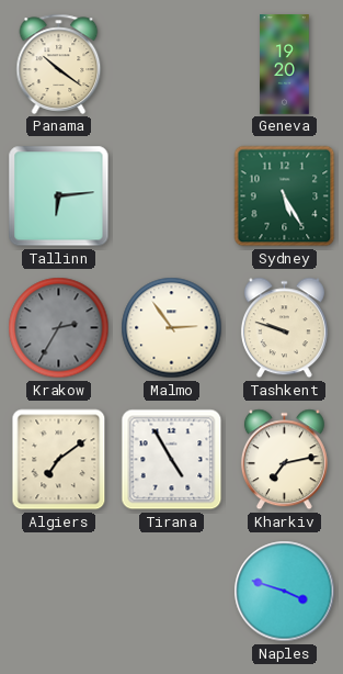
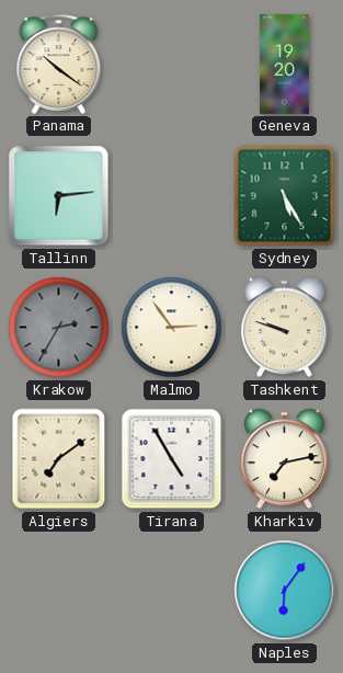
Naples: 3:48 -> 6:06 (285, 591)
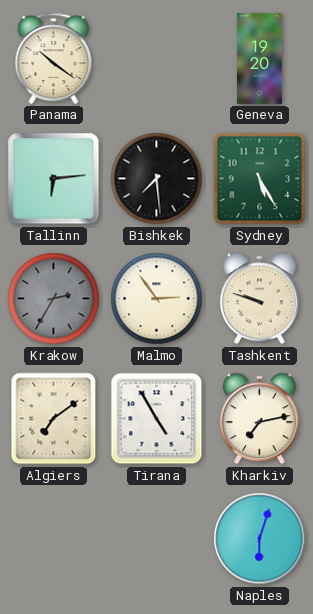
Bishkek: none -> 7:29 (157, 179)
Naples: 6:06 -> 6:03 (260, 539)
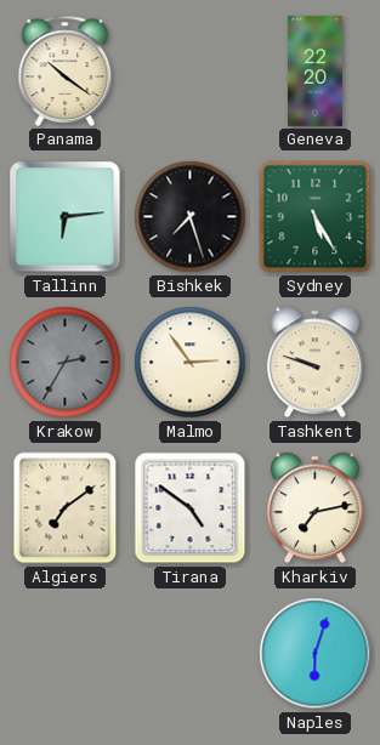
Geneva: 19:20 -> 22:20 (316, 72)
Bishkek: 7:29 -> 7:27 (191, 217)
Tirana: 4:55 -> 4:51 (191, 508)
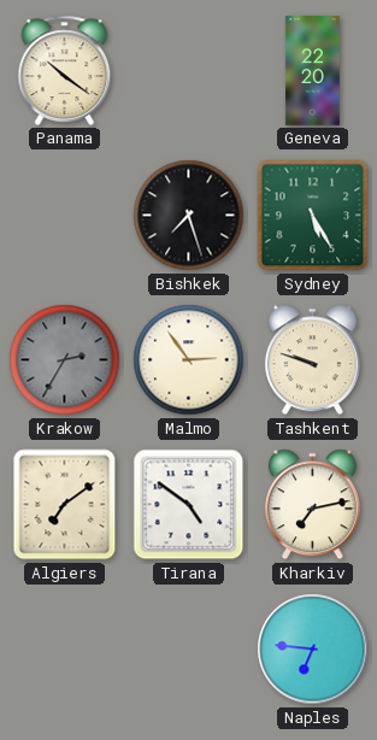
Tallinn: 6:14 -> none (66, 217)
Naples: 6:03 -> 6:46 (313, 650)
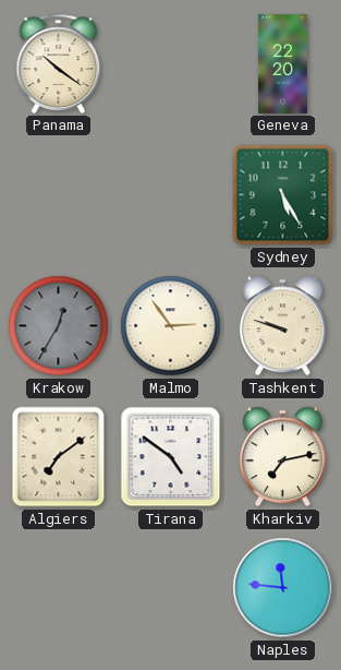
Bishkek: 7:27 -> none (189, 216)
Krakow: 2:35 -> 12:35 (59, 326)
Naples: 6:46 -> 11:46 (283, 588)
